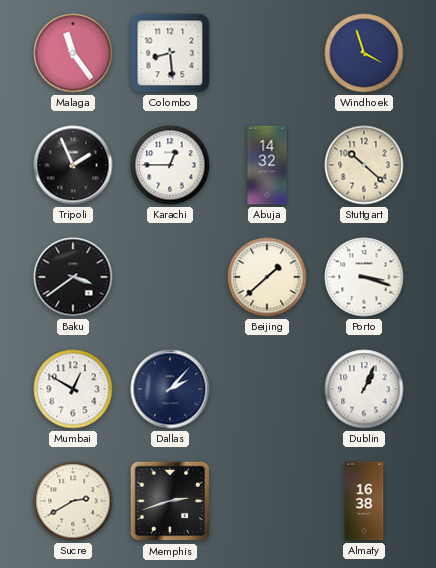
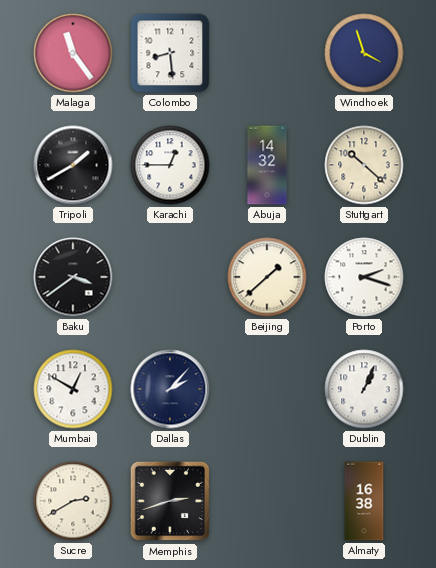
Tripoli: 1:56 -> 1:40 (73, 165)
Porto: 3:18 -> 2:18 (364, 277)
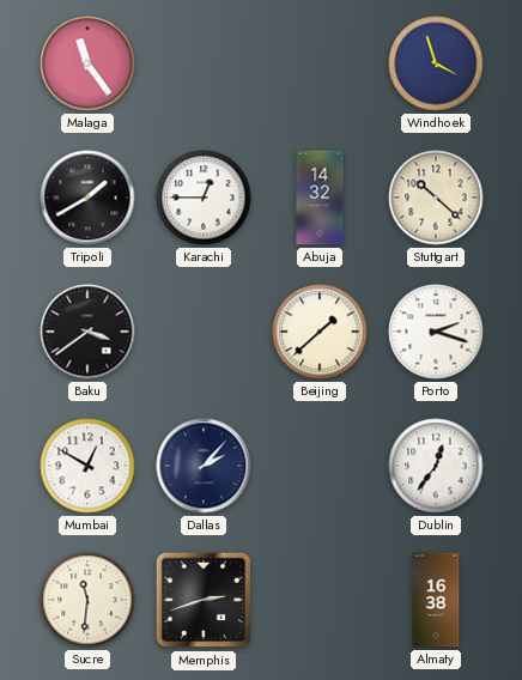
Colombo: 8:29 -> none (170, 53)
Dublin: 1:04 -> 12:36 (436, 466)
Sucre: 2:40 -> 11:31 (87, 600)
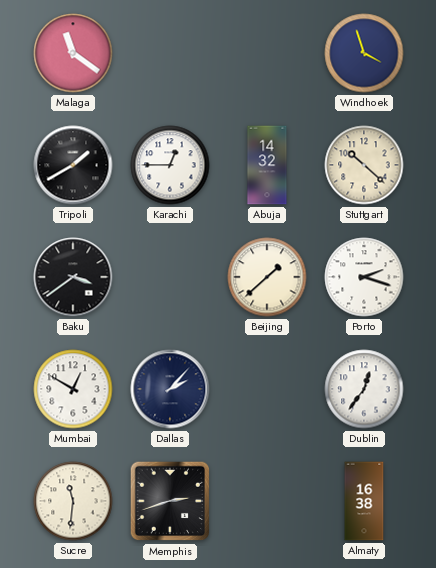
Malaga: 11:24 -> 11:21 (73, 53)
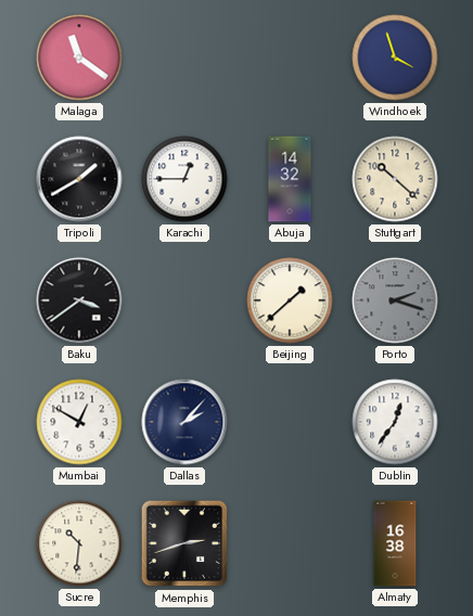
Porto dial: white -> grey (395, 300)
Sucre: 11:31 -> 10:31 (79, 543)
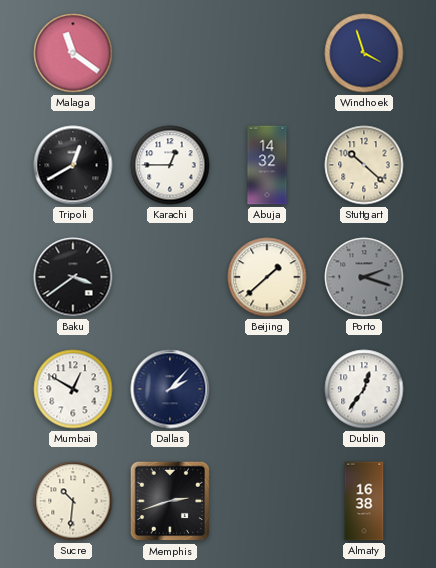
Tripoli: 1:40 -> 12:40 (73, 165)
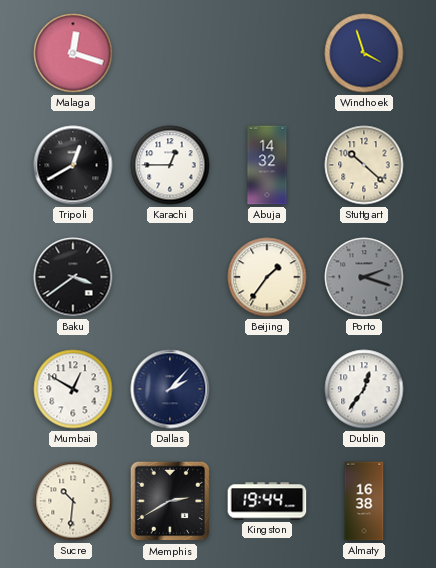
Malaga: 11:21 -> 12:18 (73, 53)
Beijing: 1:38 -> 1:36 (267, 277)
Memphis: 2:42 -> 2:40 (170, 501)
Kingston: none -> 19:44 (267, 501)
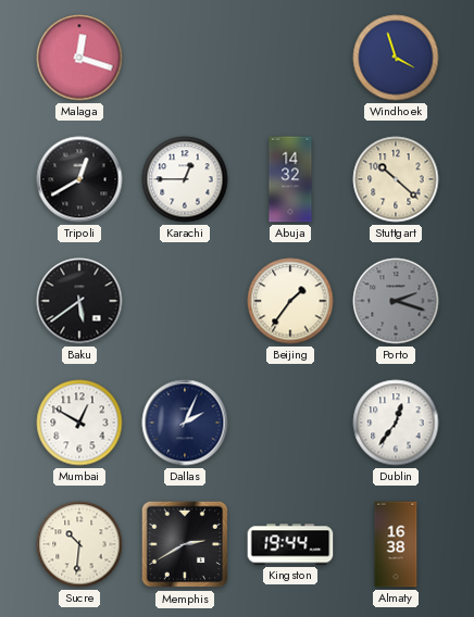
Baku: 3:39 -> 5:39 (79, 301)
Dallas: 2:07 -> 2:04 (185, 423)
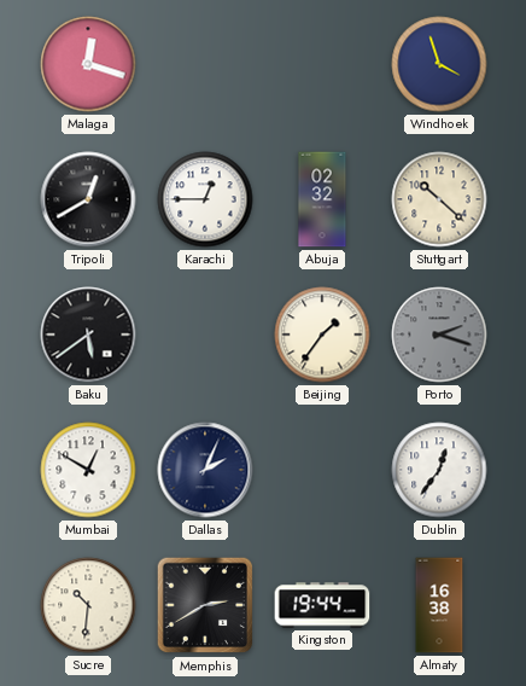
Abuja: 14:32 -> 02:32 (322, 199)
